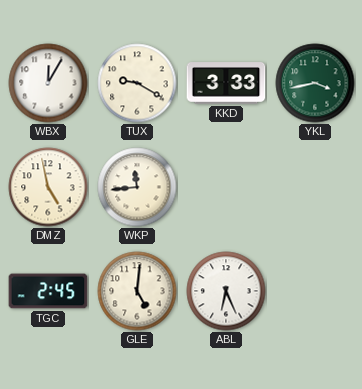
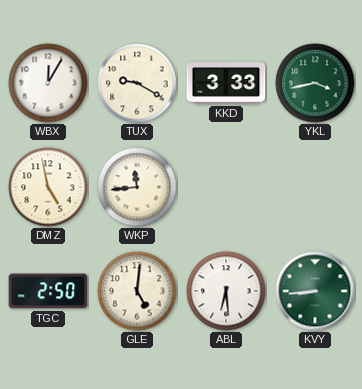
TGC: 2:45 -> 2:50 (48, 291)
ABL: 6:26 -> 6:29 (226, 291)
KVY: none -> 8:44 (315, 291)
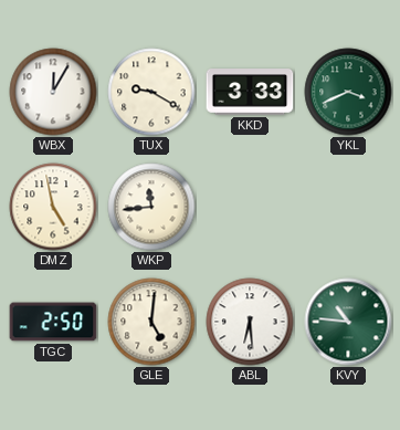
YKL: 3:43 -> 3:41 (348, 92)
KVY: 8:44 -> 10:46 (348, 322)
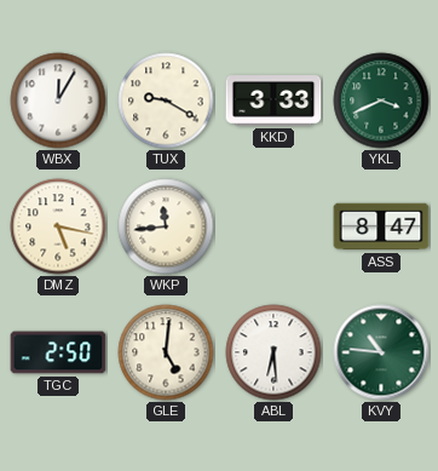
DMZ: 4:58 -> 5:17 (58, 226)
ASS: none -> 8:47 (381, 226)
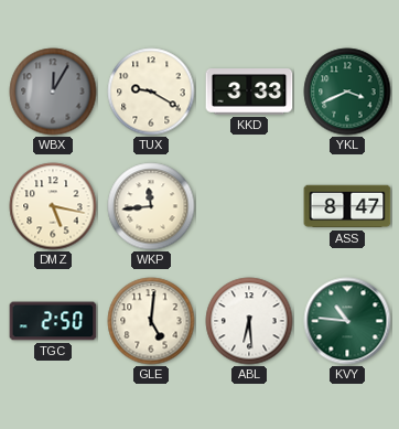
WBX dial: white -> grey (53, 92)
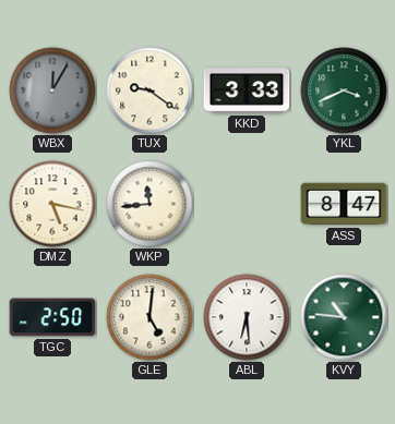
TUX: 9:20 -> 9:21 (149, 90)
